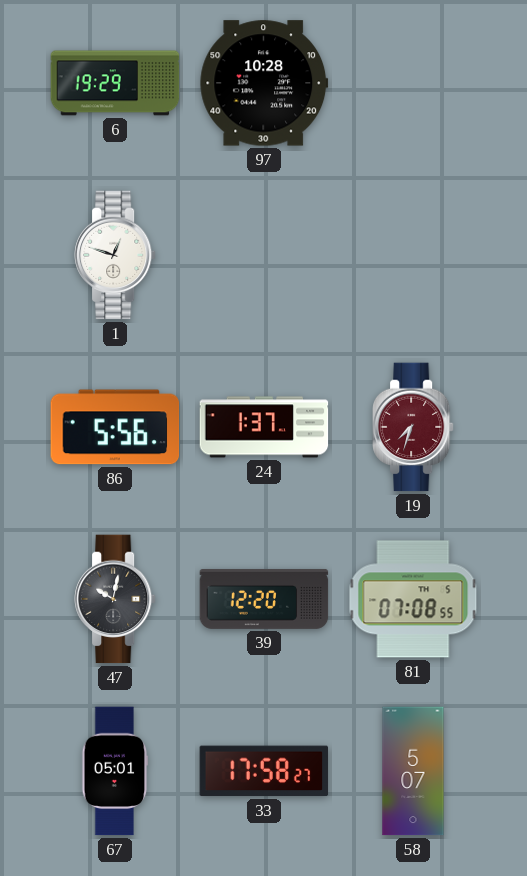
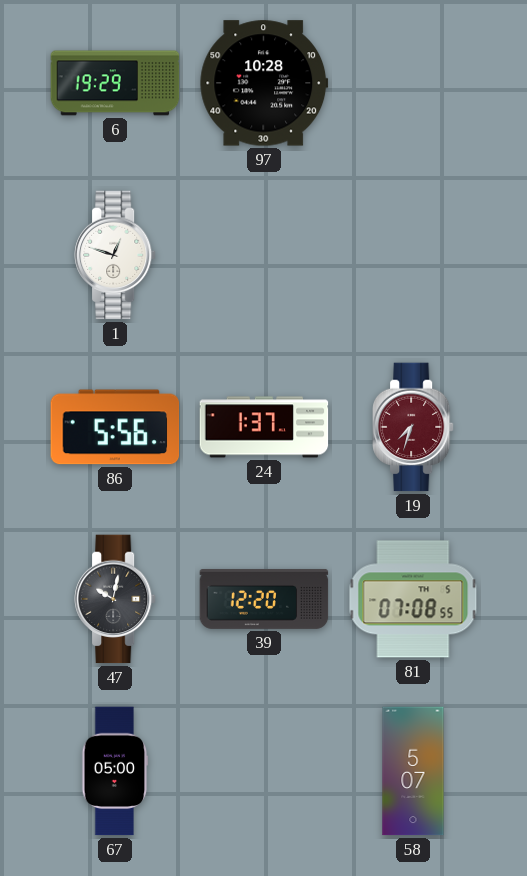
67: 05:01 -> 05:00 (115, 771)
33: 17:58 -> none (264, 771)
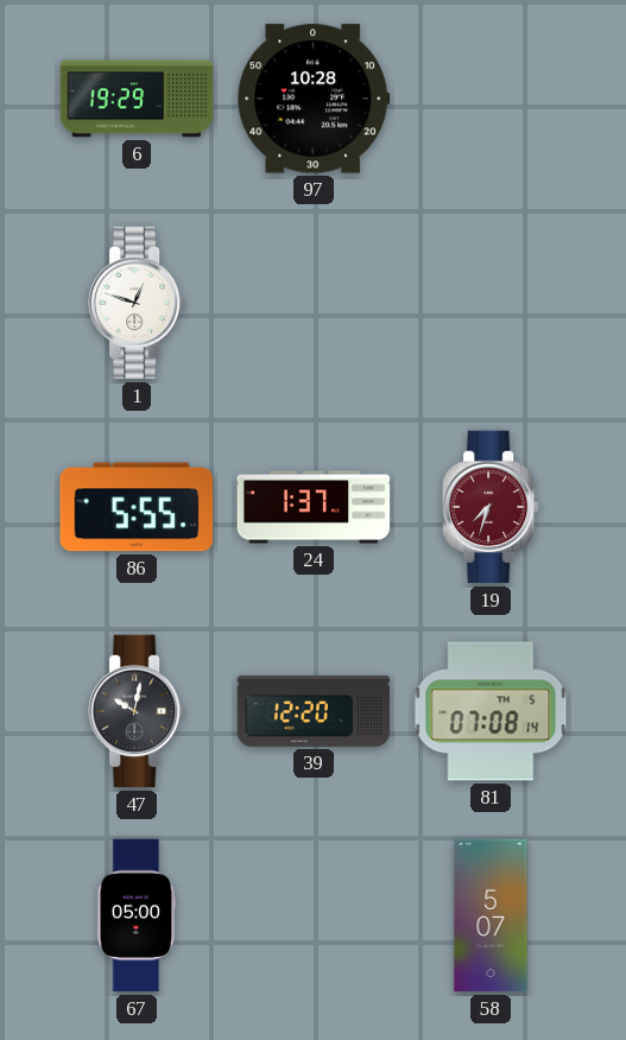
86: 5:56 -> 5:55 (137, 507)
81: 07:08:55 -> 07:08:14 (491, 711)
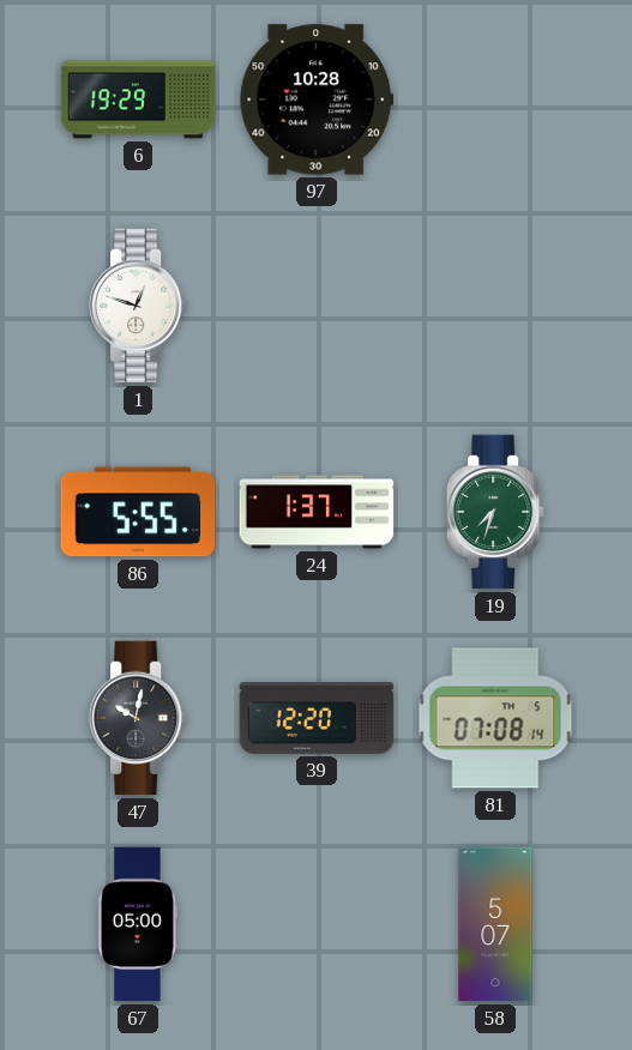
19 dial: burgundy -> green (496, 512)
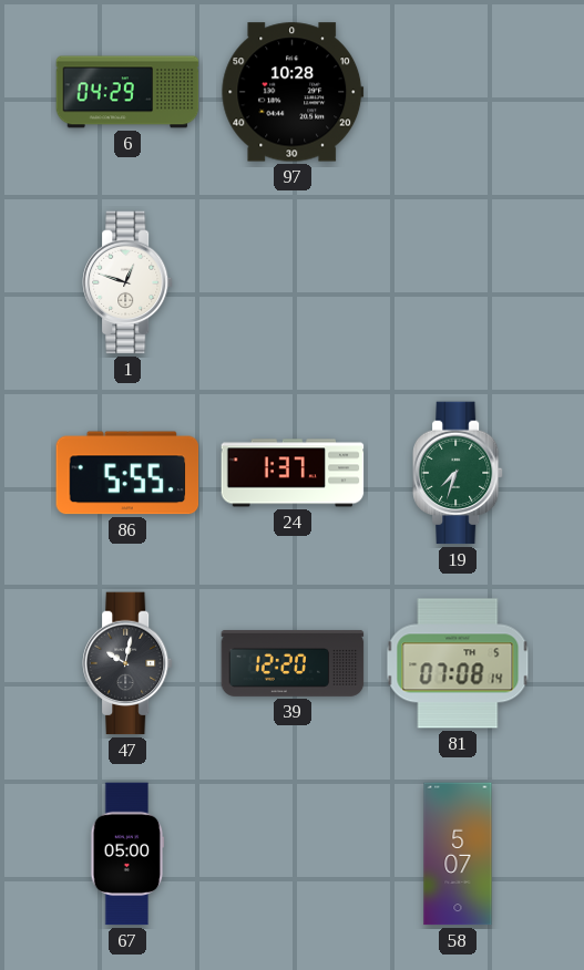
6: 19:29 -> 04:29 (127, 92)
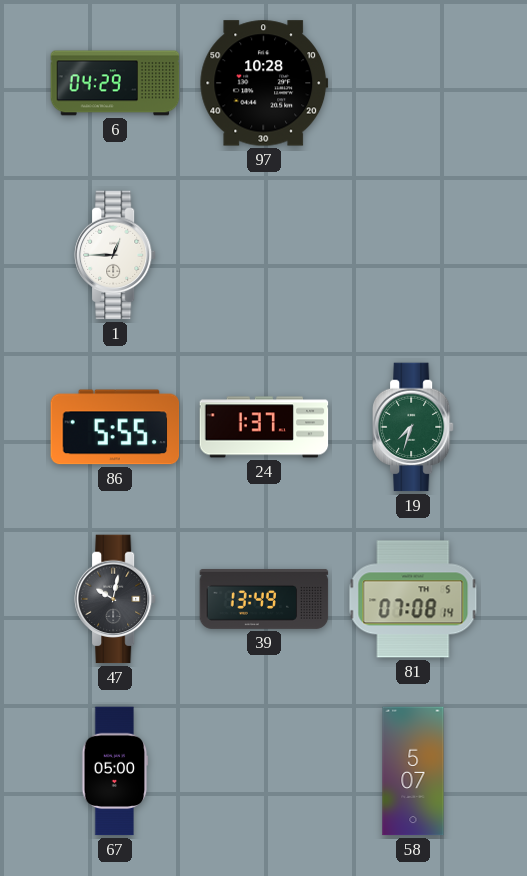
1: 12:48 -> 12:45 (116, 255)
39: 12:20 -> 13:49 (264, 599)
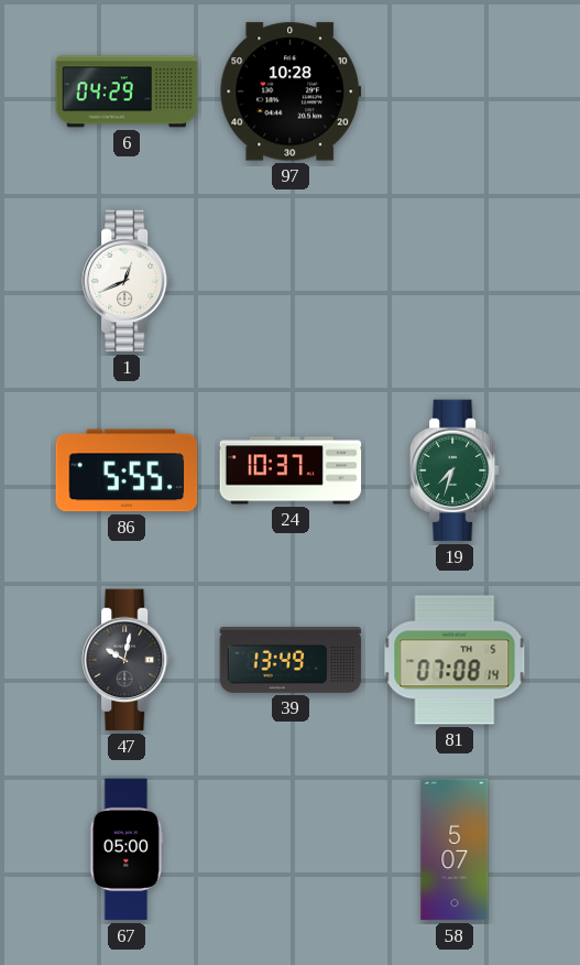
1: 12:45 -> 12:41 (128, 281)
24: 1:37 -> 10:37 (291, 470)
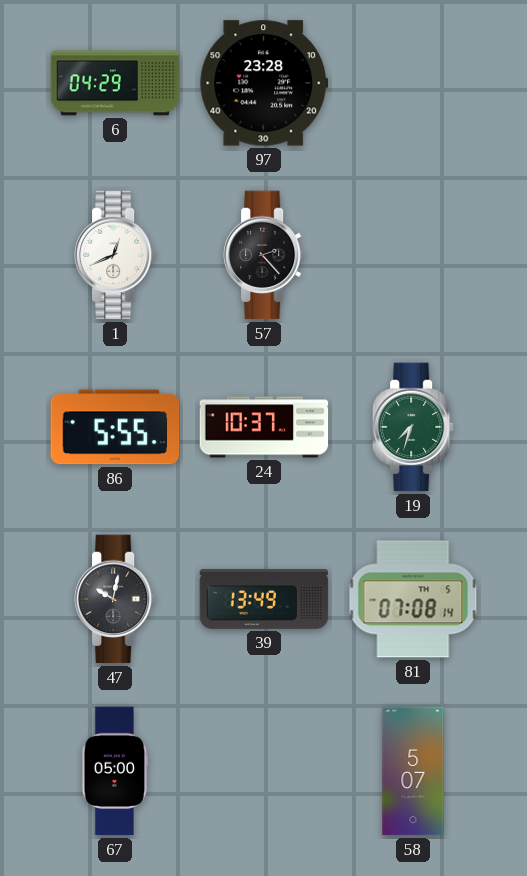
97: 10:28 -> 23:28 (264, 83)
57: none -> 2:23 (265, 255)
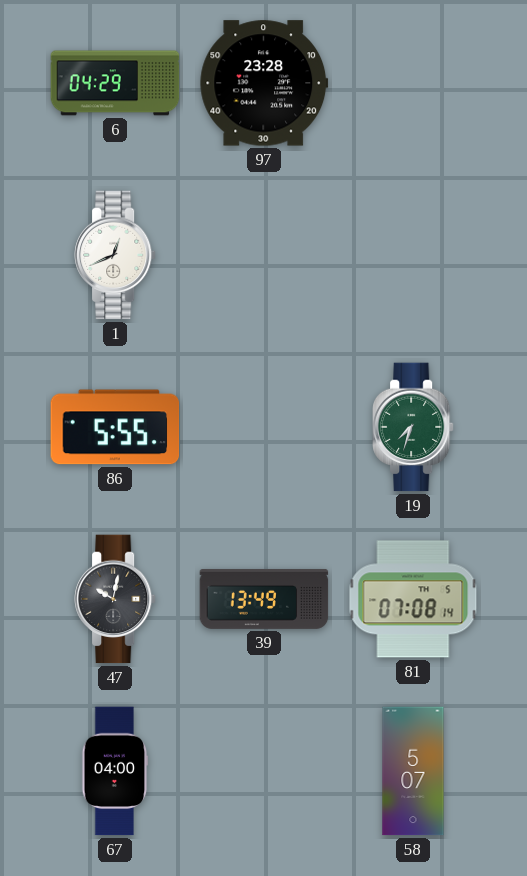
57: 2:23 -> none (265, 255)
24: 10:37 -> none (264, 427)
67: 05:00 -> 04:00 (115, 771)
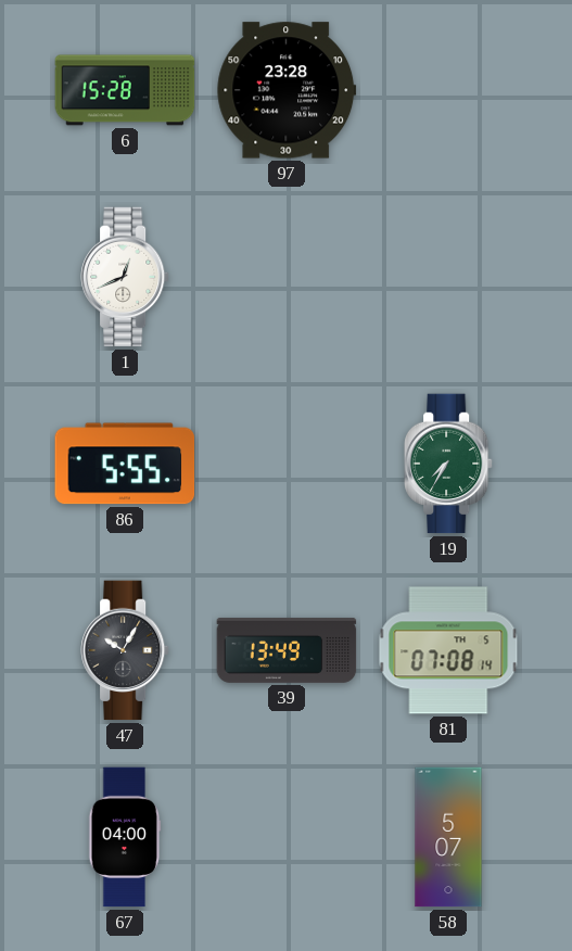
6: 04:29 -> 15:28 (125, 90)
19: 7:33 -> 7:35 (449, 464)
47: 10:02 -> 10:05 (126, 650)
